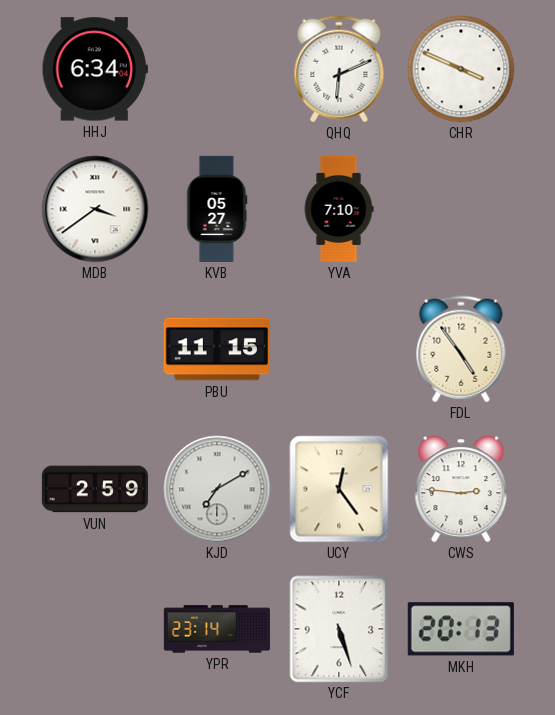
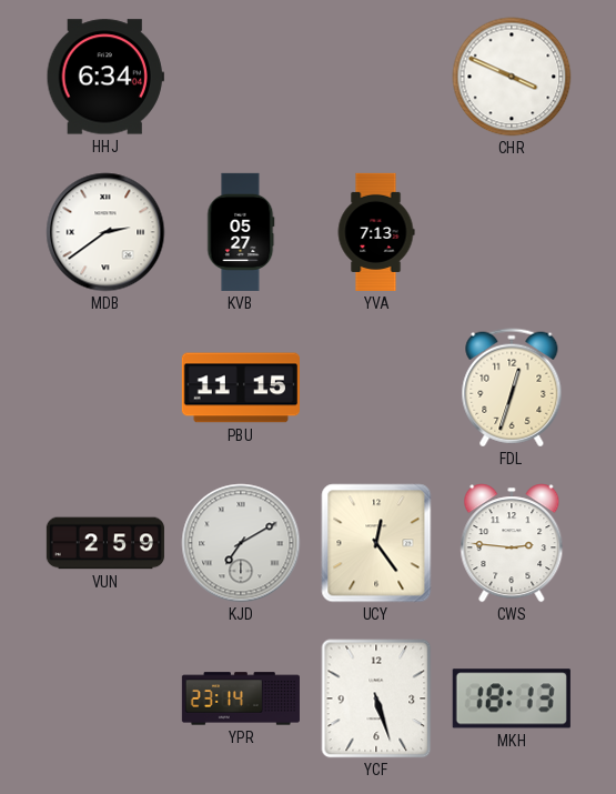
QHQ: 6:11 -> none (339, 69)
MDB: 3:39 -> 2:39 (105, 232)
YVA: 7:10 -> 7:13 (376, 232)
FDL: 4:54 -> 12:33 (512, 388)
MKH: 20:13 -> 18:13 (512, 698)
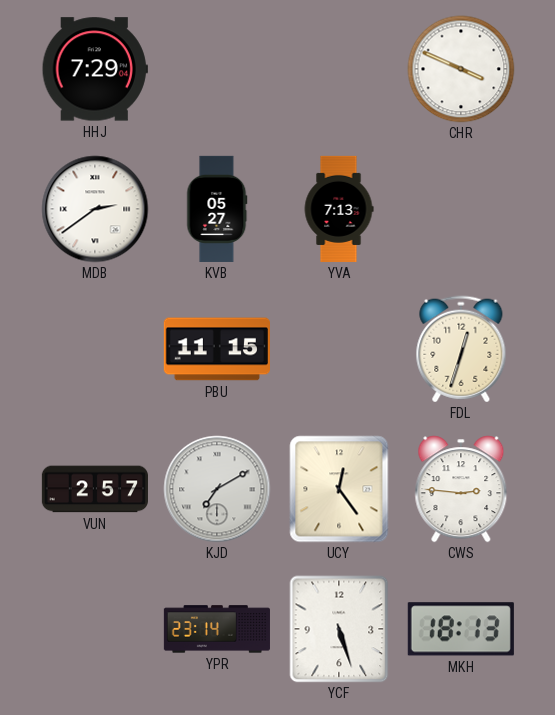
HHJ: 6:34 -> 7:29 (95, 69)
VUN: 2:59 -> 2:57 (95, 489)
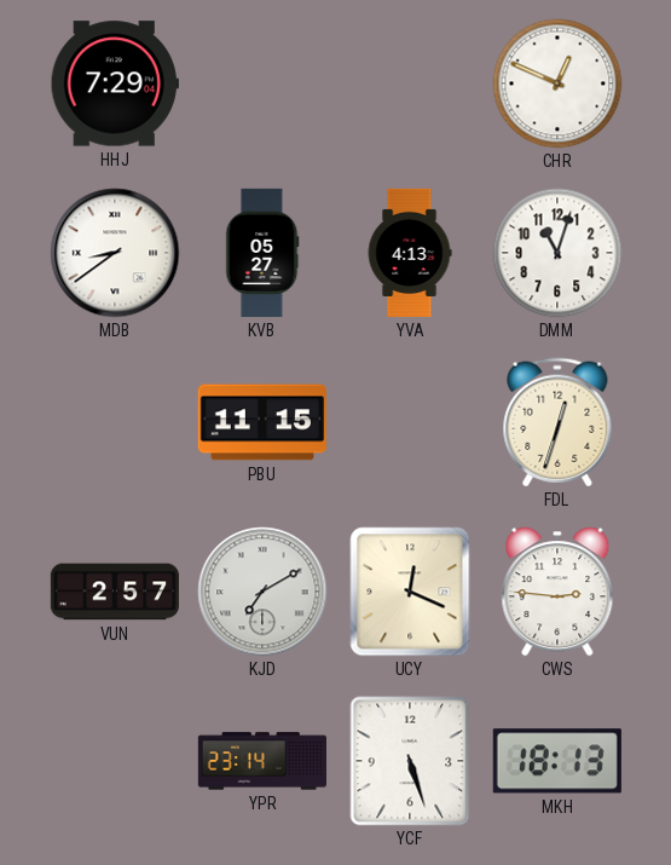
CHR: 3:49 -> 12:49 (557, 83)
MDB: 2:39 -> 8:39 (115, 253)
YVA: 7:13 -> 4:13 (410, 253)
DMM: none -> 11:03 (557, 253)
UCY: 12:24 -> 12:19 (410, 592)
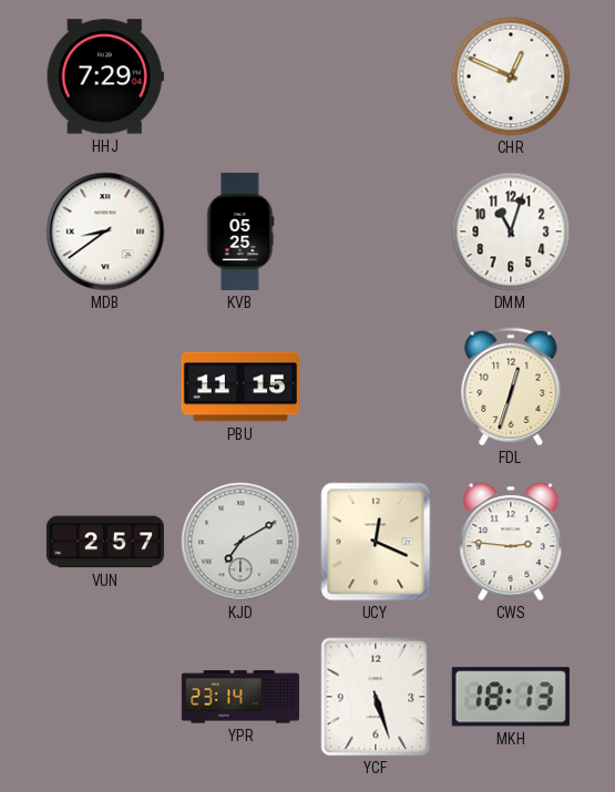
KVB: 05:27 -> 05:25 (240, 232)
YVA: 4:13 -> none (410, 253)
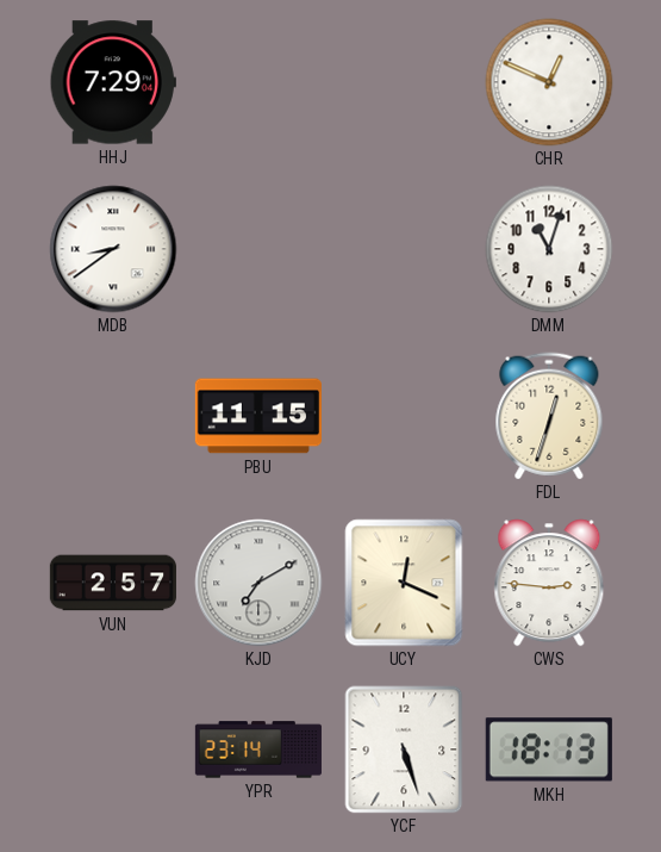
KVB: 05:25 -> none (240, 232)
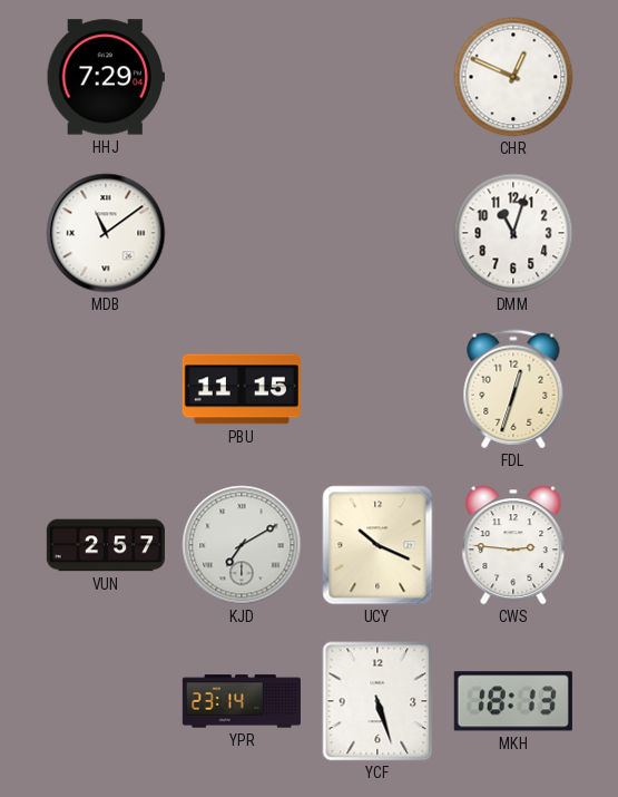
MDB: 8:39 -> 11:09 (106, 233)
UCY: 12:19 -> 10:19 (377, 545)
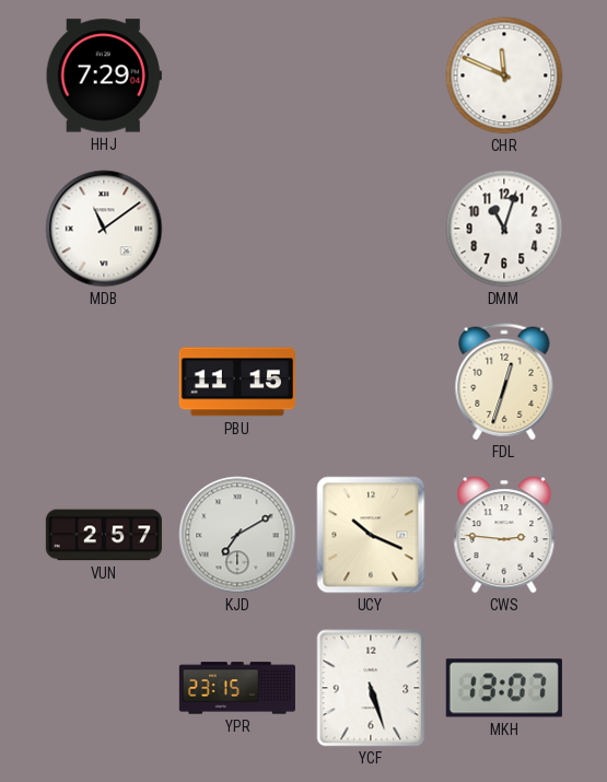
CHR: 12:49 -> 11:49 (504, 75)
YPR: 23:14 -> 23:15 (237, 688)
MKH: 18:13 -> 13:07 (504, 688)
